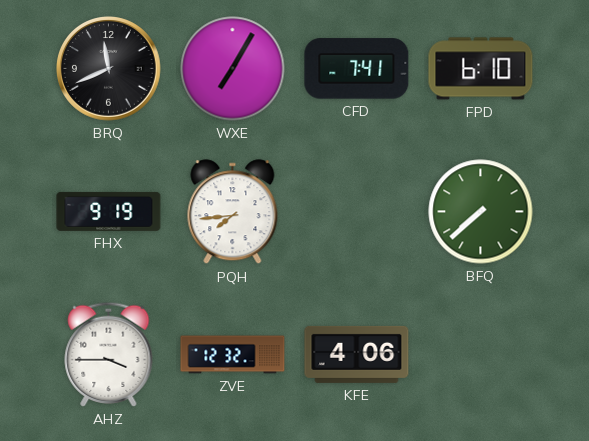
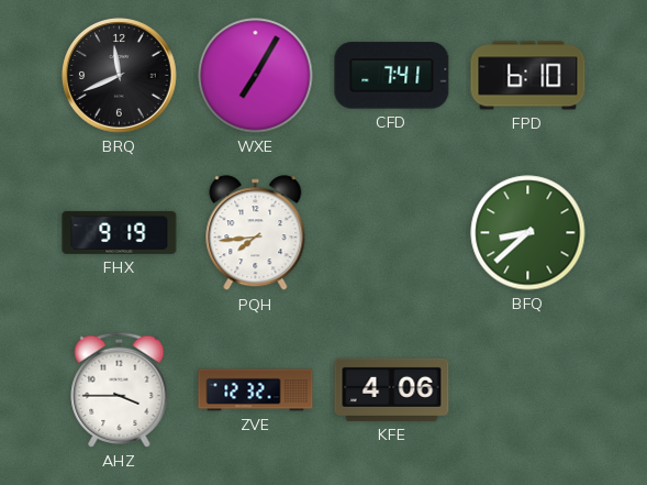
BFQ: 7:38 -> 8:38 (528, 233)
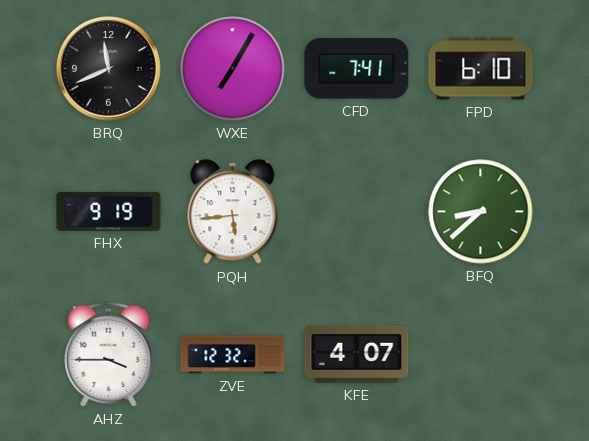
PQH: 7:44 -> 5:44 (233, 212)
KFE: 4:06 -> 4:07 (357, 354)
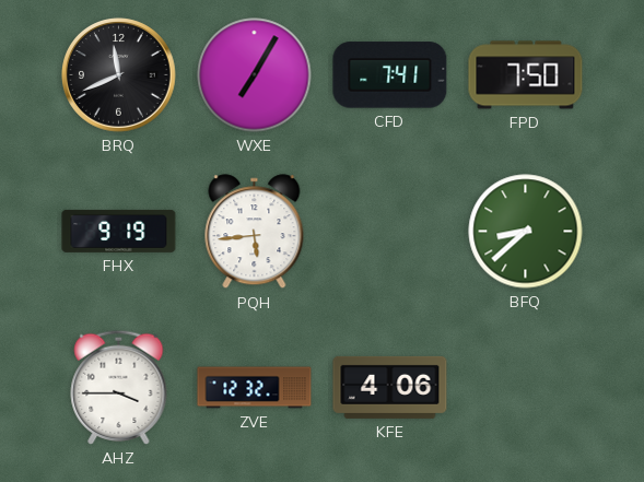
FPD: 6:10 -> 7:50 (526, 75)
KFE: 4:07 -> 4:06 (390, 387)
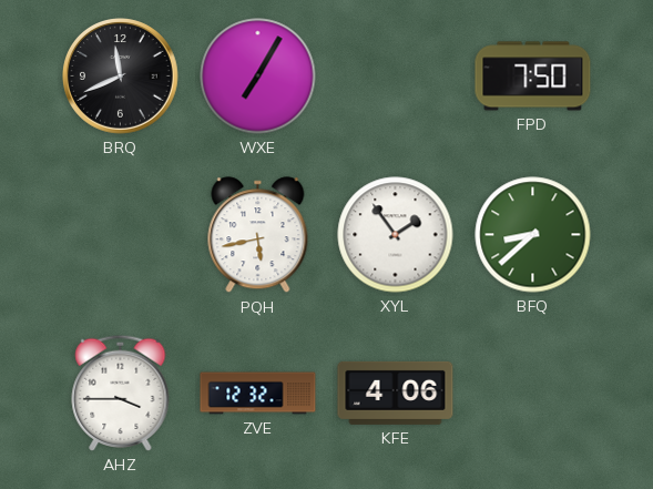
CFD: 7:41 -> none (390, 75)
FHX: 9:19 -> none (119, 231)
PQH: 5:44 -> 5:43 (258, 235)
XYL: none -> 1:54 (396, 235)
